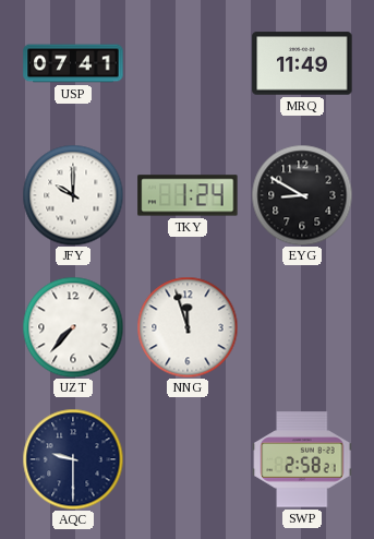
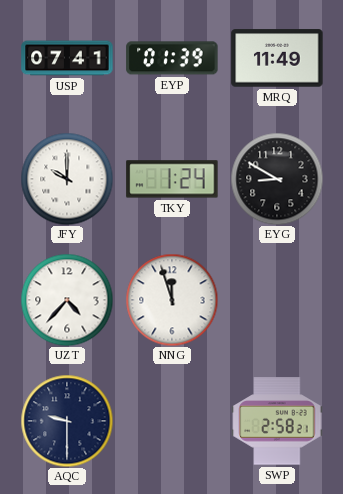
EYP: none -> 01:39 (172, 58)
UZT: 7:37 -> 4:37 (67, 300)
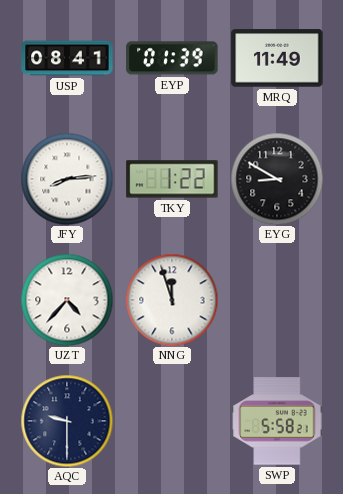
USP: 07:41 -> 08:41 (67, 58)
JFY: 10:00 -> 8:14 (67, 179)
TKY: 1:24 -> 1:22 (172, 179)
SWP: 2:58 -> 5:58 (277, 421)
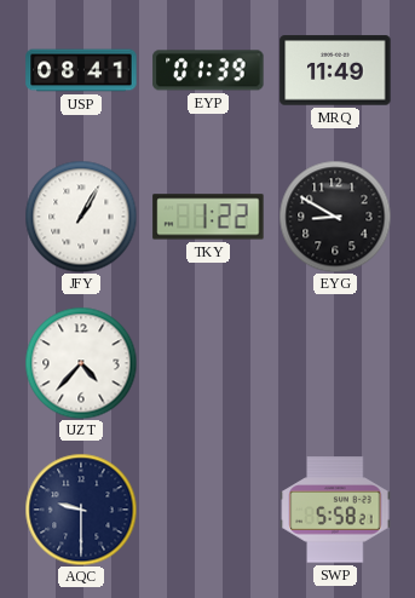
JFY: 8:14 -> 1:05 (81, 217)
NNG: 11:57 -> none (172, 300)
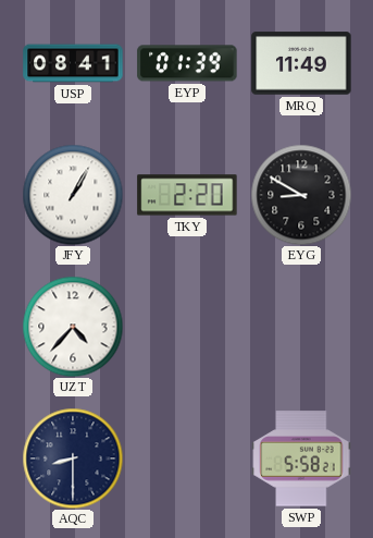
TKY: 1:22 -> 2:20 (187, 195)
AQC: 9:30 -> 8:30 (73, 458)
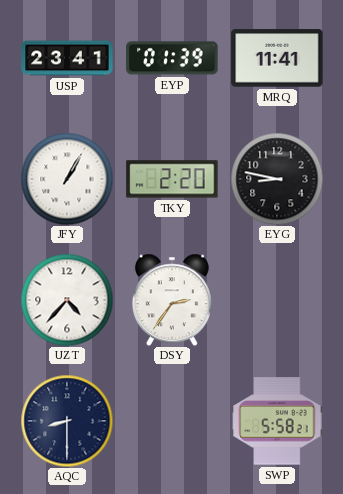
USP: 08:41 -> 23:41 (67, 58)
MRQ: 11:49 -> 11:41 (277, 58)
EYG: 8:50 -> 8:47 (277, 179)
DSY: none -> 2:36 (172, 300)
